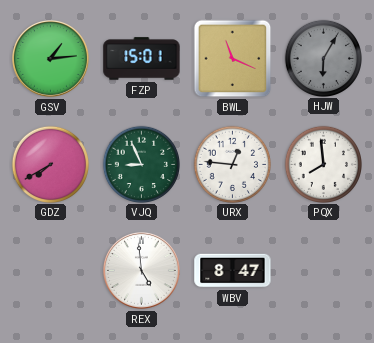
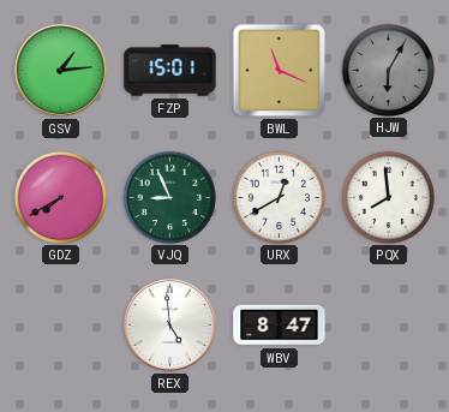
URX: 12:46 -> 12:40 (279, 197)
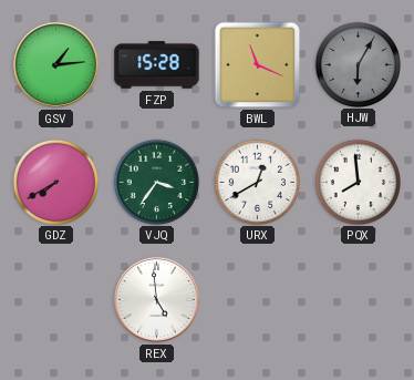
FZP: 15:01 -> 15:28 (157, 65)
VJQ: 8:56 -> 3:36 (156, 182)
WBV: 8:47 -> none (280, 326)
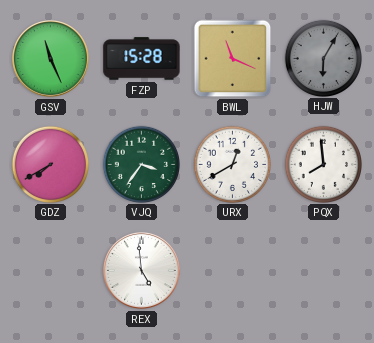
GSV: 1:14 -> 11:26 (50, 58)
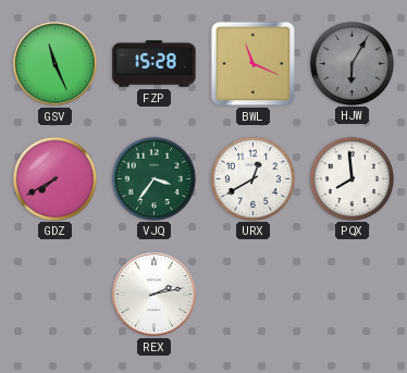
REX: 4:59 -> 2:13 (153, 294)
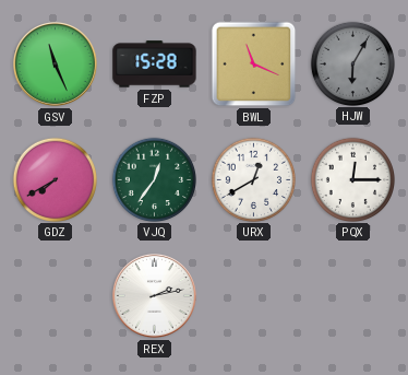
VJQ: 3:36 -> 12:36 (154, 179)
PQX: 7:59 -> 12:15 (352, 179)
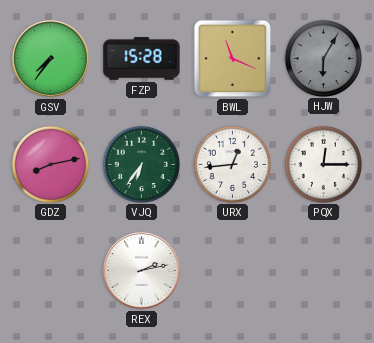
GSV: 11:26 -> 7:36 (50, 58)
GDZ: 7:40 -> 8:13 (50, 164)
VJQ: 12:36 -> 6:36 (141, 164)
URX: 12:40 -> 12:44 (232, 164)
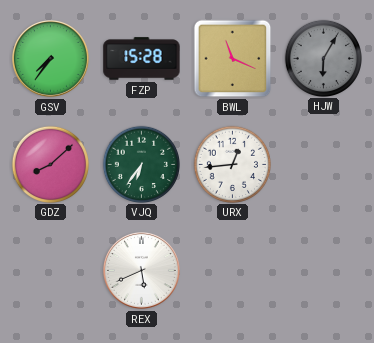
GDZ: 8:13 -> 8:08 (50, 164)
PQX: 12:15 -> none (323, 164)
REX: 2:13 -> 5:41 (141, 270)
